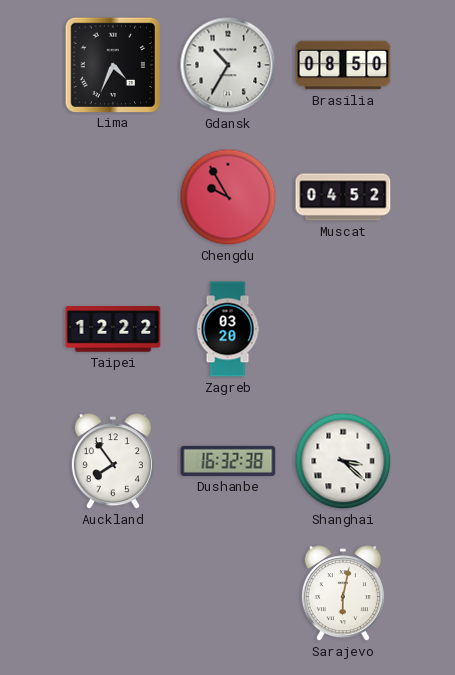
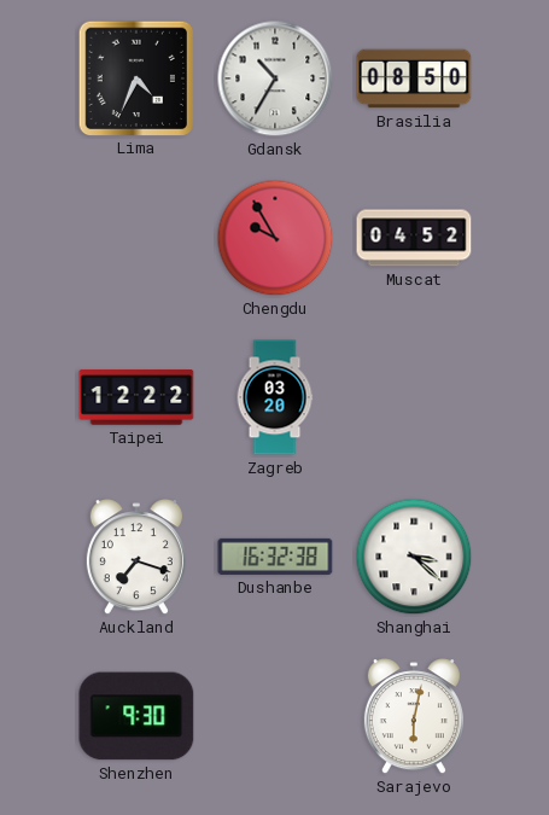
Auckland: 7:54 -> 7:18 (136, 558)
Shenzhen: none -> 9:30 (136, 716)
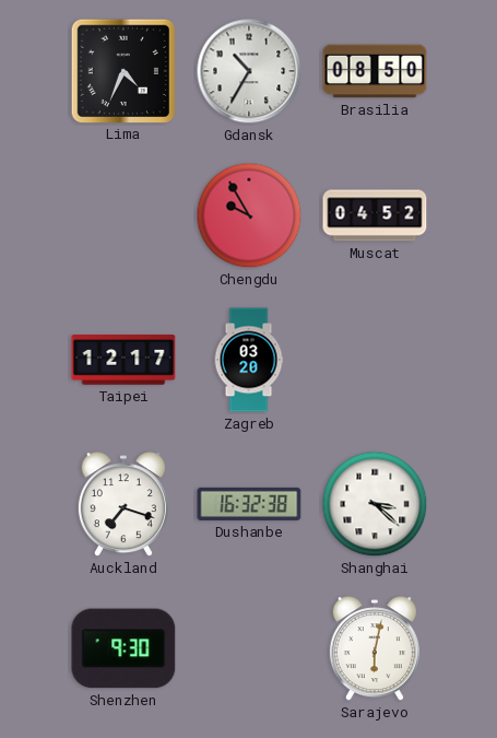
Taipei: 12:22 -> 12:17 (123, 360)
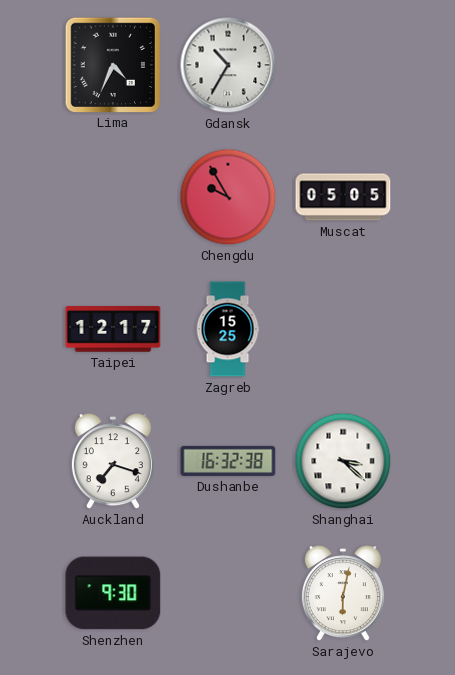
Brasilia: 08:50 -> none (375, 71)
Muscat: 04:52 -> 05:05 (343, 197)
Zagreb: 03:20 -> 15:25 (228, 329)
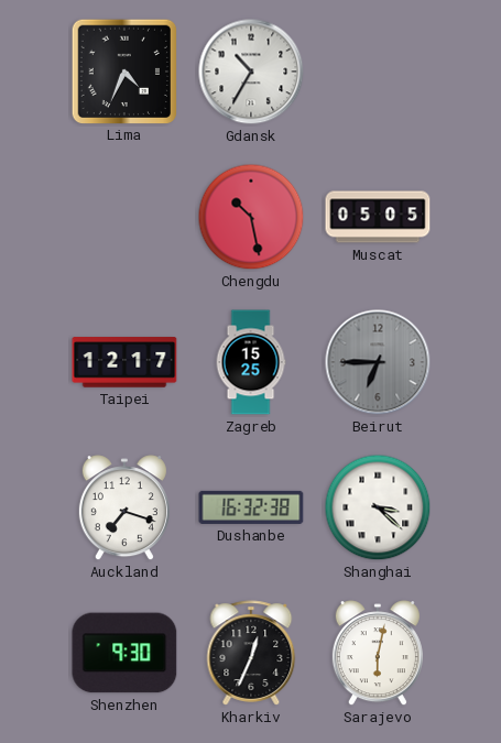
Chengdu: 9:55 -> 10:28 (251, 217)
Beirut: none -> 6:45 (378, 362)
Kharkiv: none -> 12:34 (251, 653)
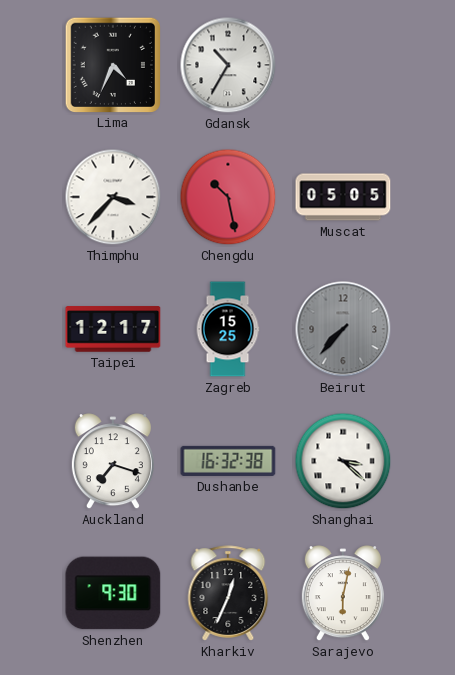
Thimphu: none -> 3:37 (113, 197)
Beirut: 6:45 -> 7:37 (343, 329)
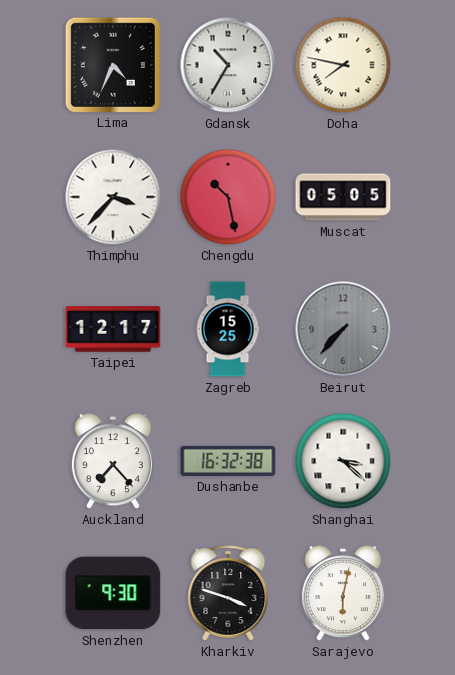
Doha: none -> 7:47 (343, 65)
Auckland: 7:18 -> 7:23 (113, 462)
Kharkiv: 12:34 -> 3:48 (228, 593)
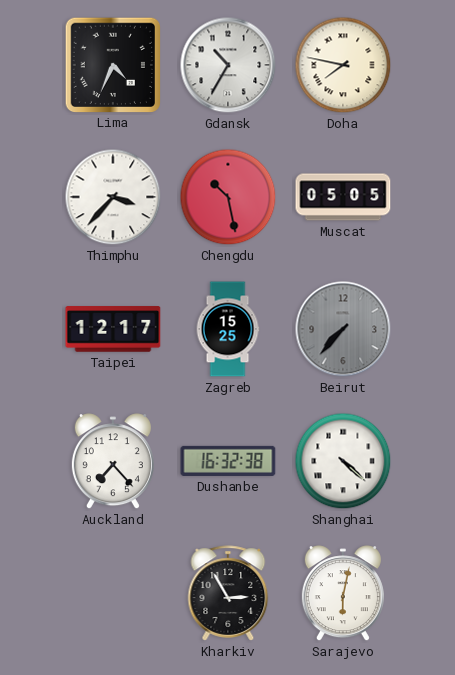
Shanghai: 3:22 -> 4:22 (343, 461)
Shenzhen: 9:30 -> none (113, 593)
Kharkiv: 3:48 -> 2:55 (228, 593)
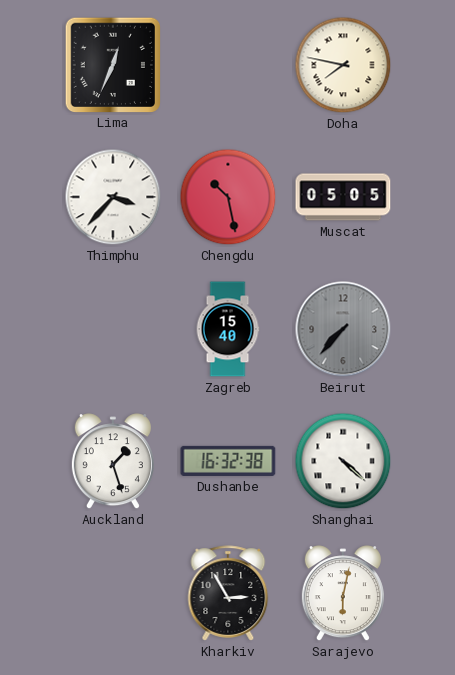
Lima: 4:34 -> 12:34 (112, 64)
Gdansk: 10:35 -> none (228, 65)
Taipei: 12:17 -> none (113, 329)
Zagreb: 15:25 -> 15:40 (228, 329)
Auckland: 7:23 -> 1:27 (113, 462)
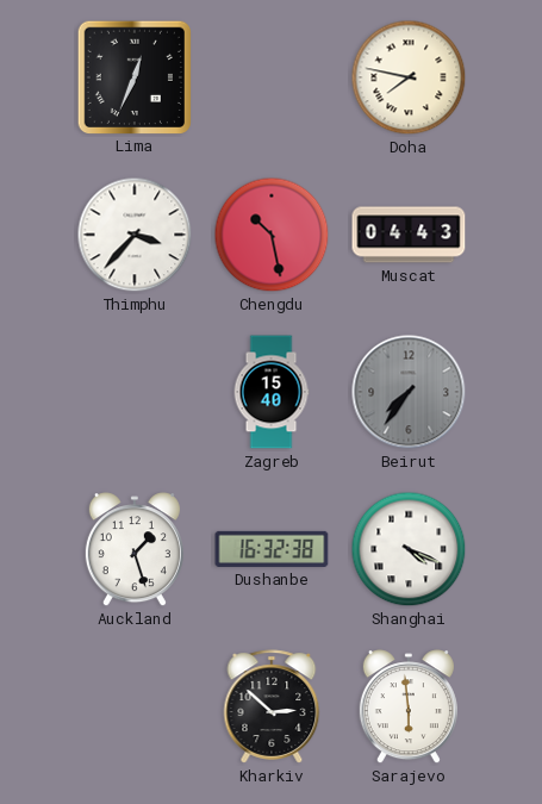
Muscat: 05:05 -> 04:43 (409, 235)
Beirut: 7:37 -> 7:36 (409, 392)
Shanghai: 4:22 -> 4:19 (409, 549)
Kharkiv: 2:55 -> 2:52 (272, 706)
Sarajevo: 6:02 -> 5:59 (409, 708)
